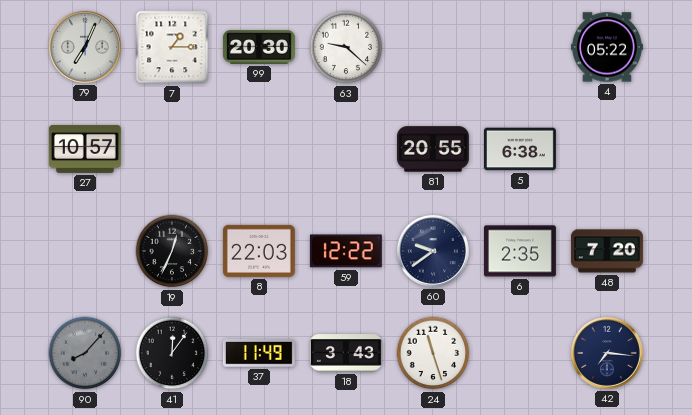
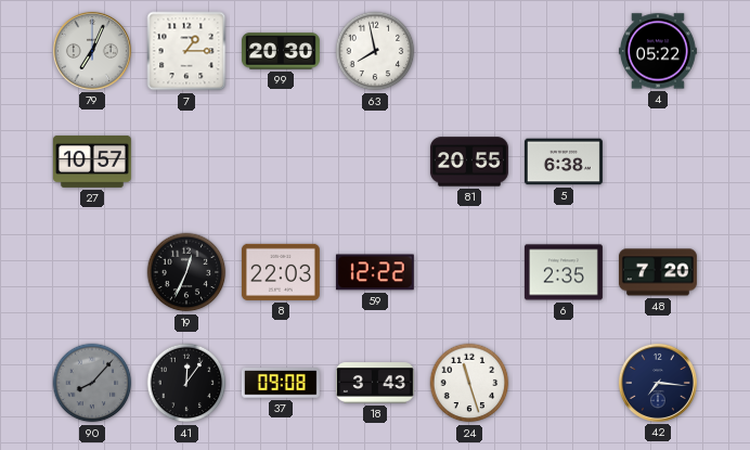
63: 9:22 -> 7:58 (375, 51)
60: 9:39 -> none (433, 251)
37: 11:49 -> 09:08 (281, 384)
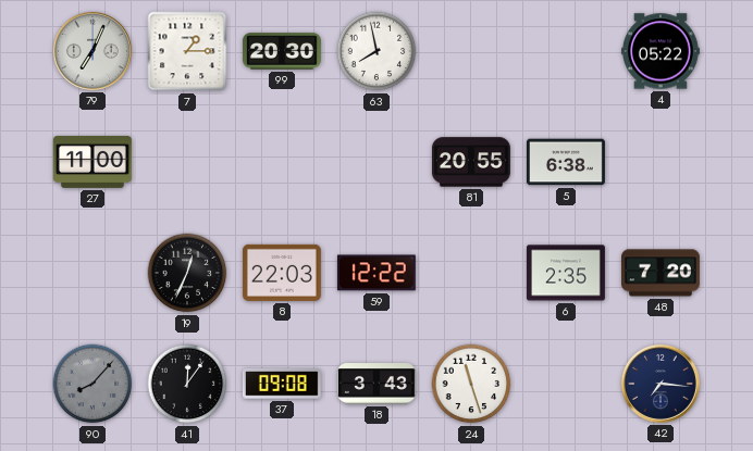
27: 10:57 -> 11:00 (92, 162)
